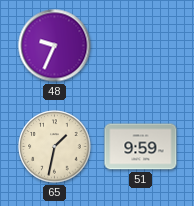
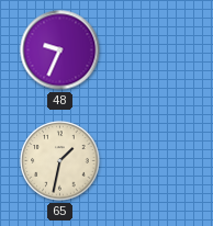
51: 9:59 -> none (141, 147)
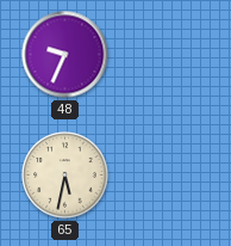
65: 1:32 -> 5:32 (65, 176)
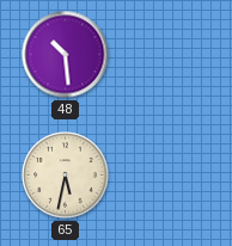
48: 9:34 -> 10:29 (66, 55)
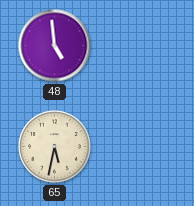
48: 10:29 -> 4:59 (55, 46)
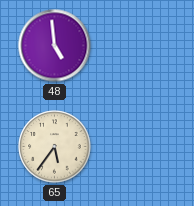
65: 5:32 -> 5:36 (55, 147)
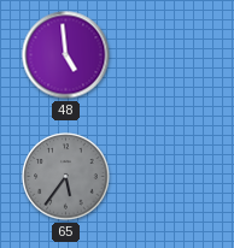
65 dial: cream -> grey (66, 177)
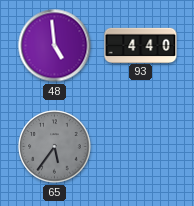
93: none -> 4:40 (141, 45)
